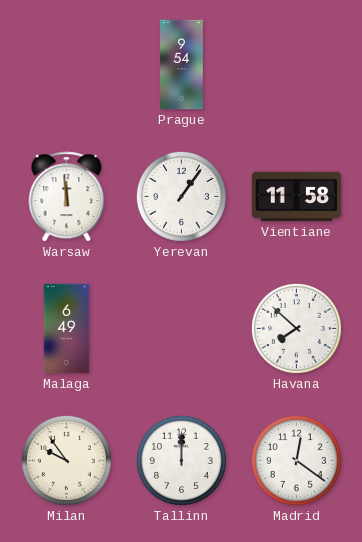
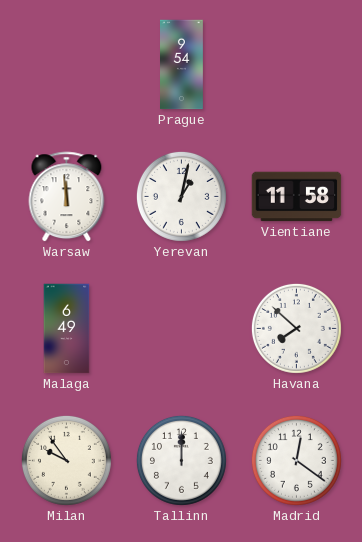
Yerevan: 1:06 -> 1:02 (181, 196)
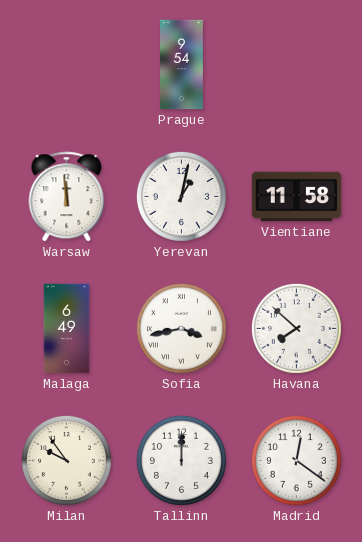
Sofia: none -> 3:43 (181, 328)
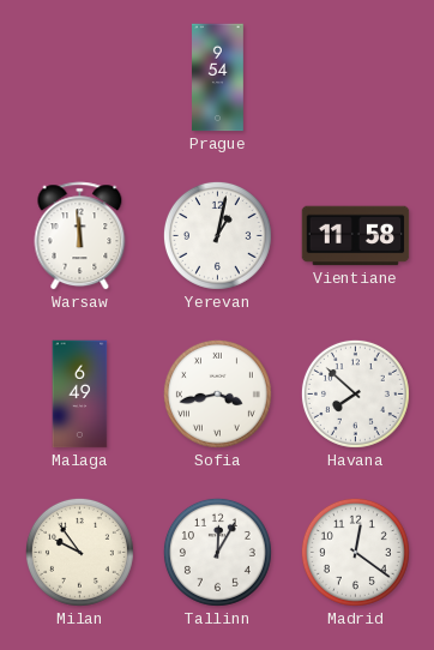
Tallinn: 12:00 -> 12:05 (217, 552)
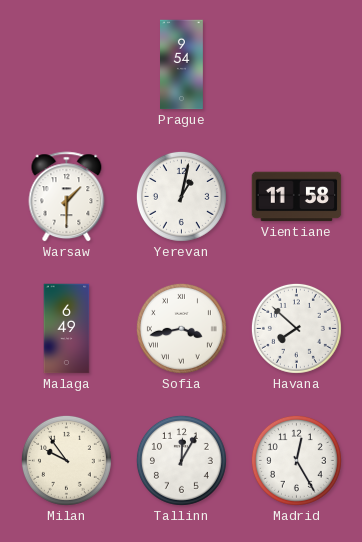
Warsaw: 11:59 -> 1:30 (67, 197)
Madrid: 12:21 -> 12:25 (296, 460)
